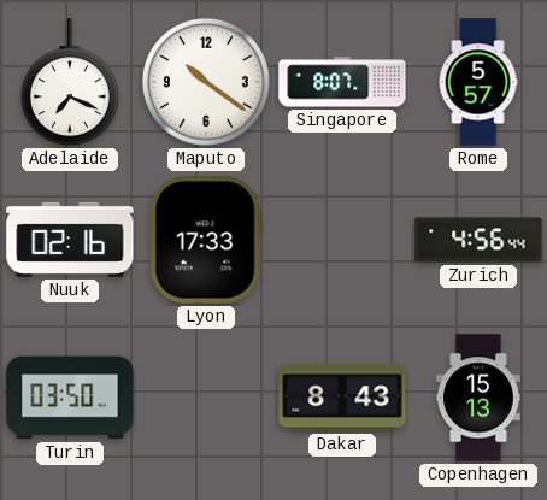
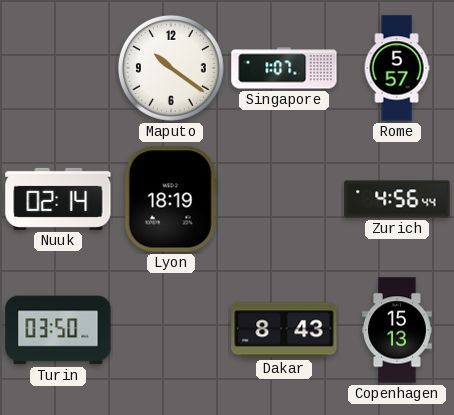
Adelaide: 7:19 -> none (70, 83)
Singapore: 8:07 -> 1:07 (284, 68)
Nuuk: 02:16 -> 02:14 (58, 199)
Lyon: 17:33 -> 18:19 (171, 199)
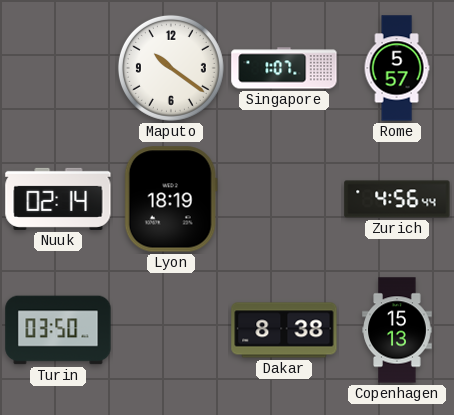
Dakar: 8:43 -> 8:38 (284, 330)
